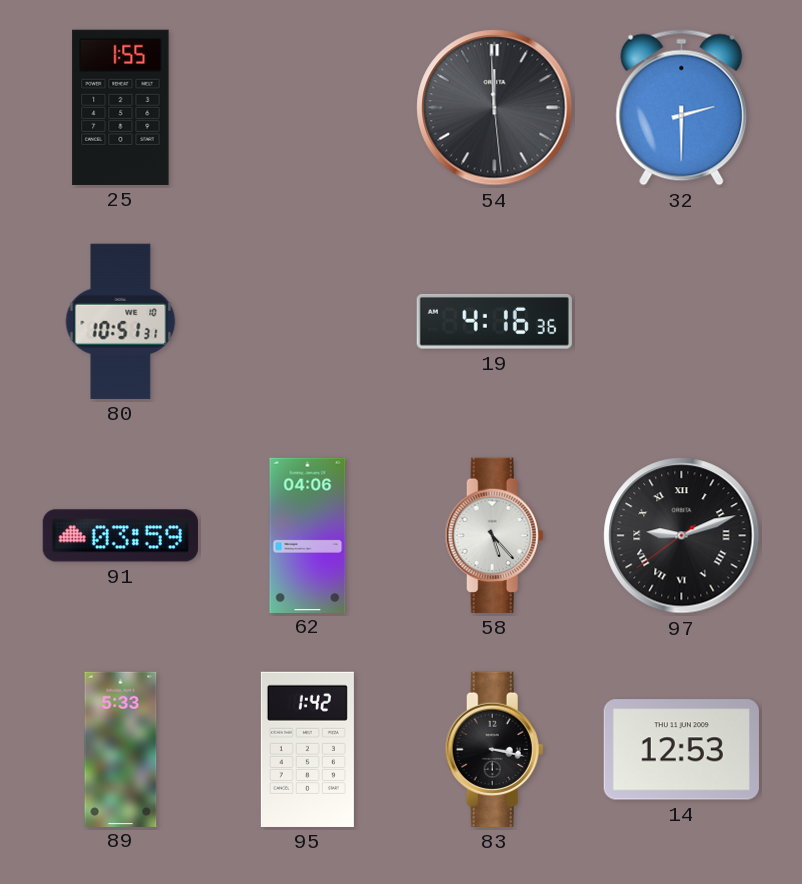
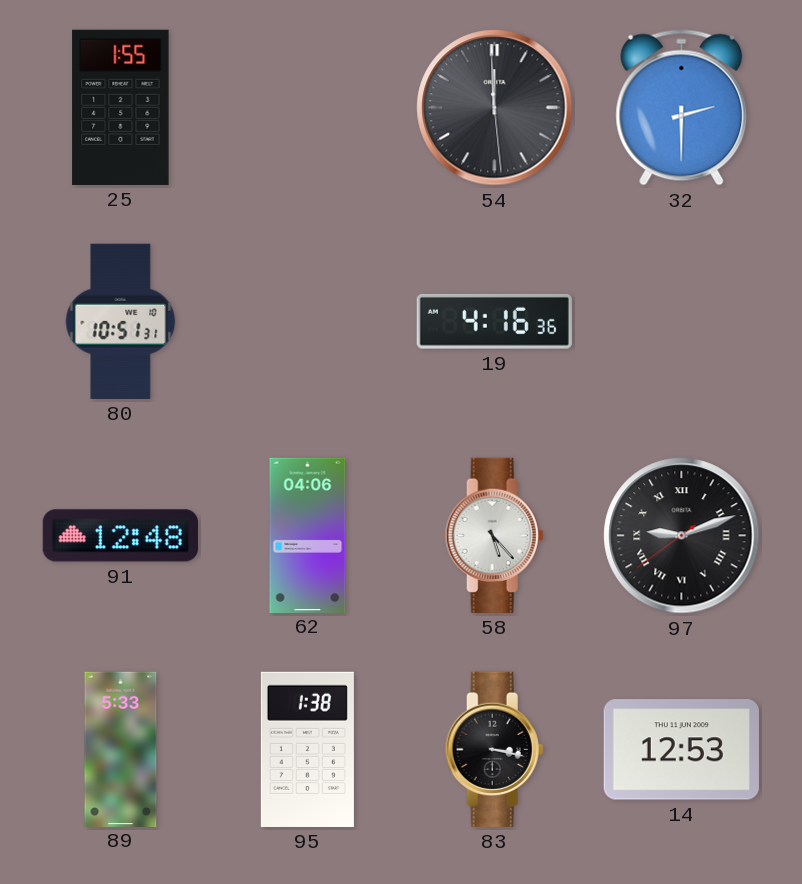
91: 03:59 -> 12:48 (120, 536)
95: 1:42 -> 1:38 (307, 749)
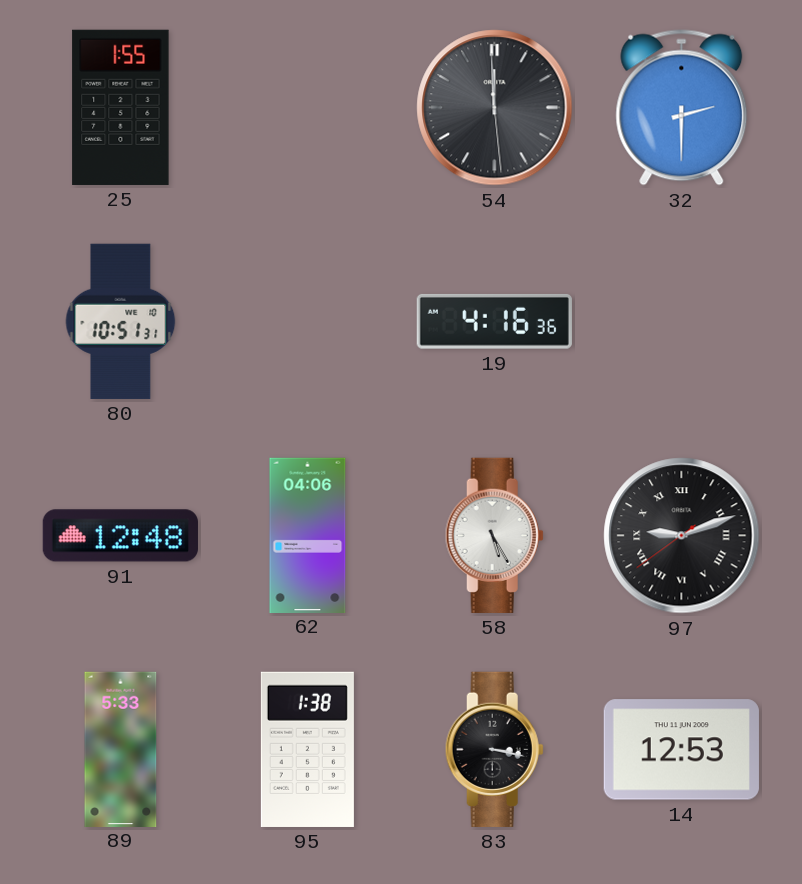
58: 5:23 -> 5:25 (494, 535)
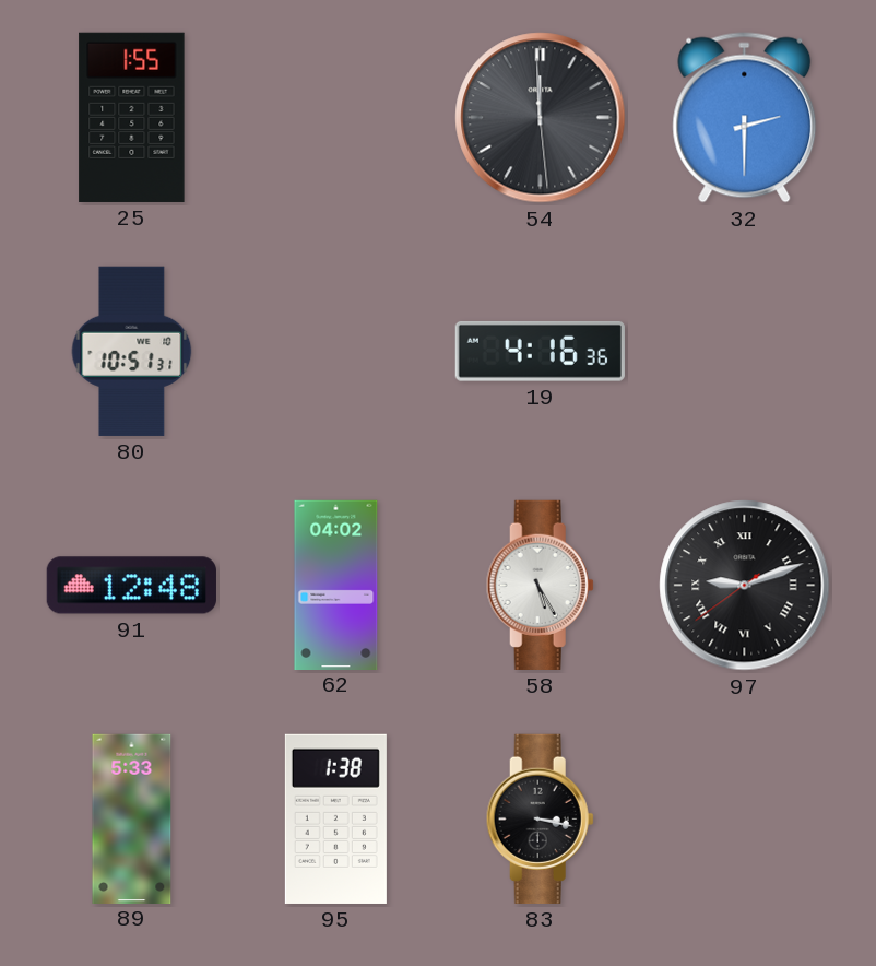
62: 04:06 -> 04:02 (336, 585)
14: 12:53 -> none (681, 750)
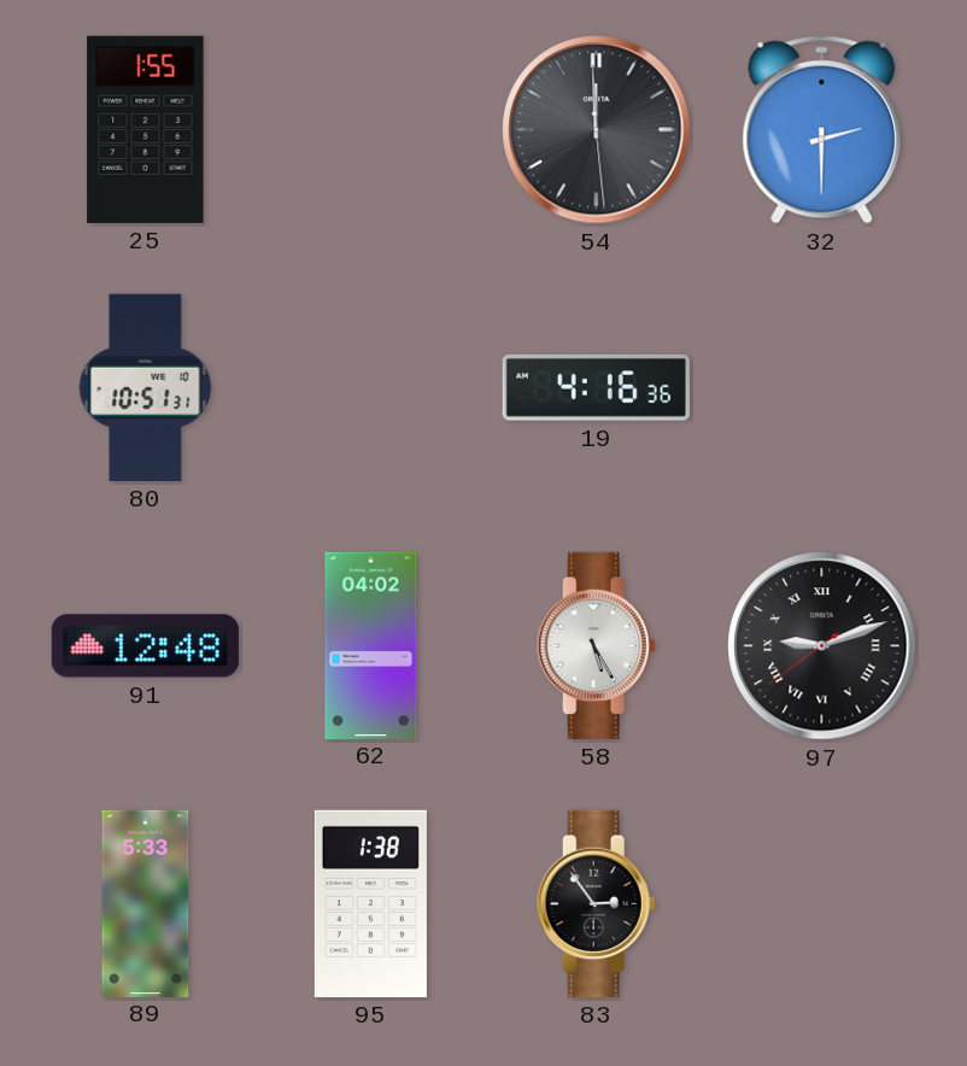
83: 3:17 -> 2:54 (596, 903)
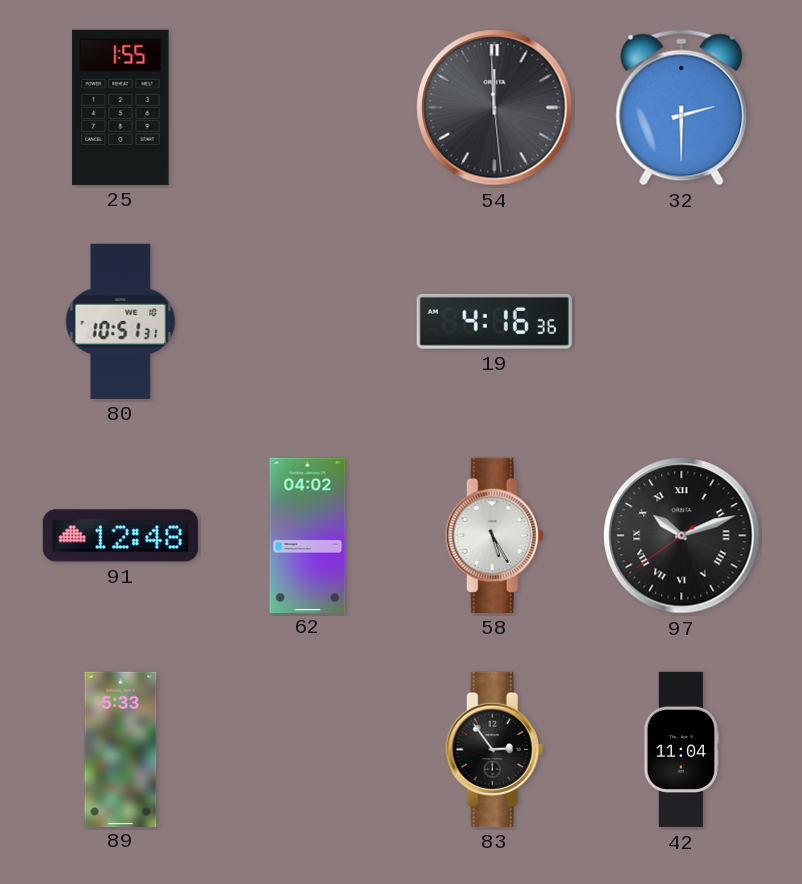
97: 9:11 -> 10:11 (682, 536)
95: 1:38 -> none (370, 903)
42: none -> 11:04 (682, 750)
